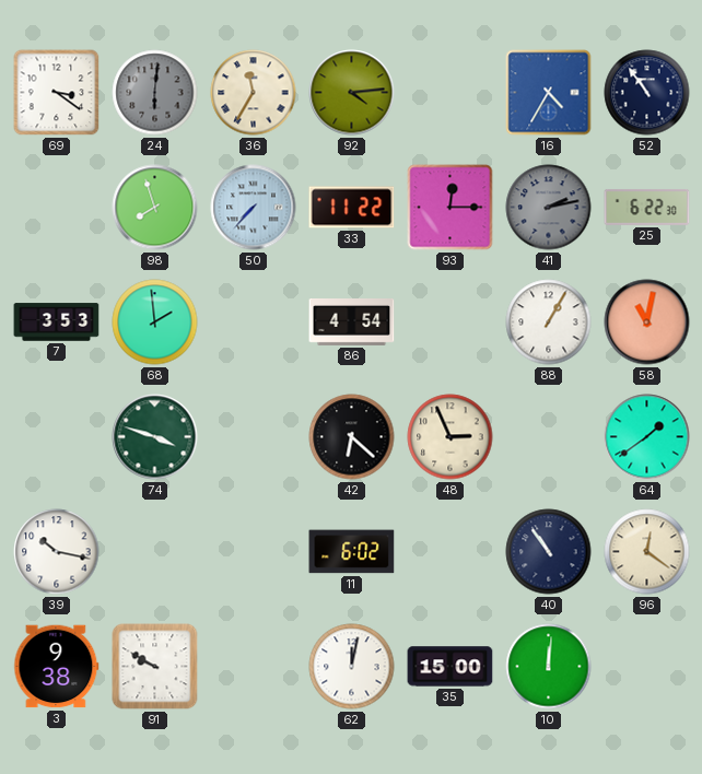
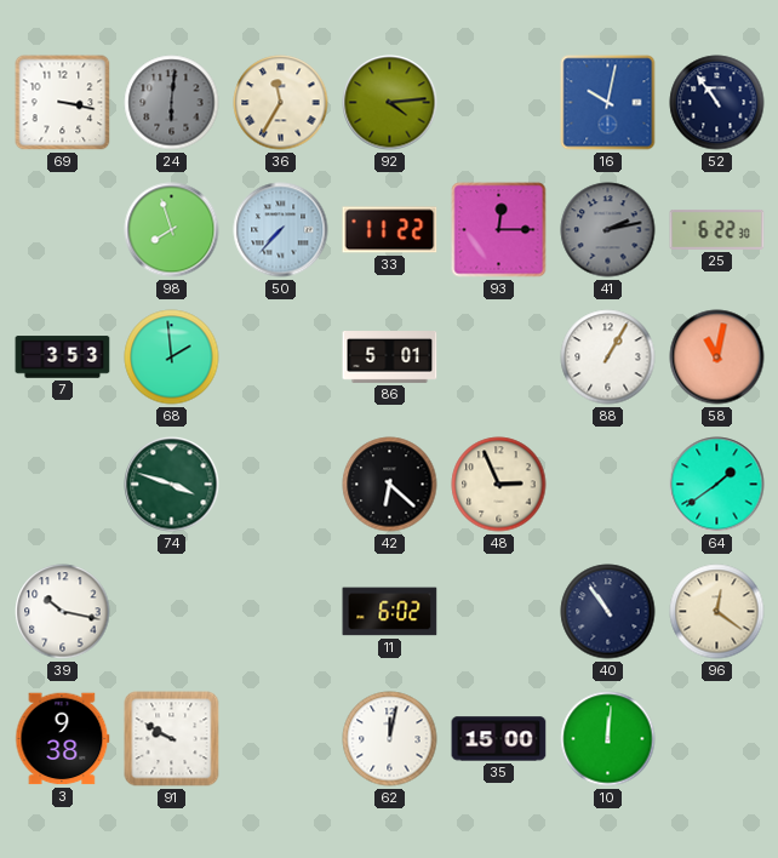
69: 3:21 -> 3:17 (63, 103)
16: 4:35 -> 10:02 (608, 103)
86: 4:54 -> 5:01 (390, 358)
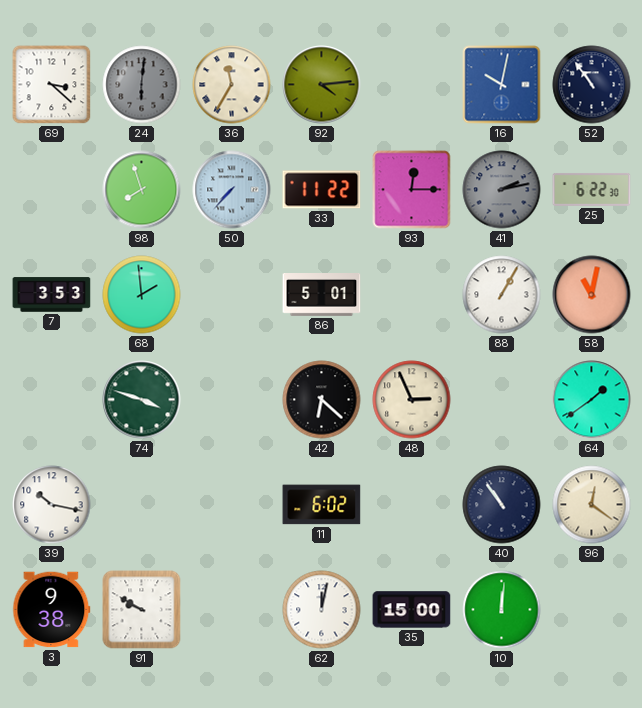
69: 3:17 -> 3:22 (52, 85)
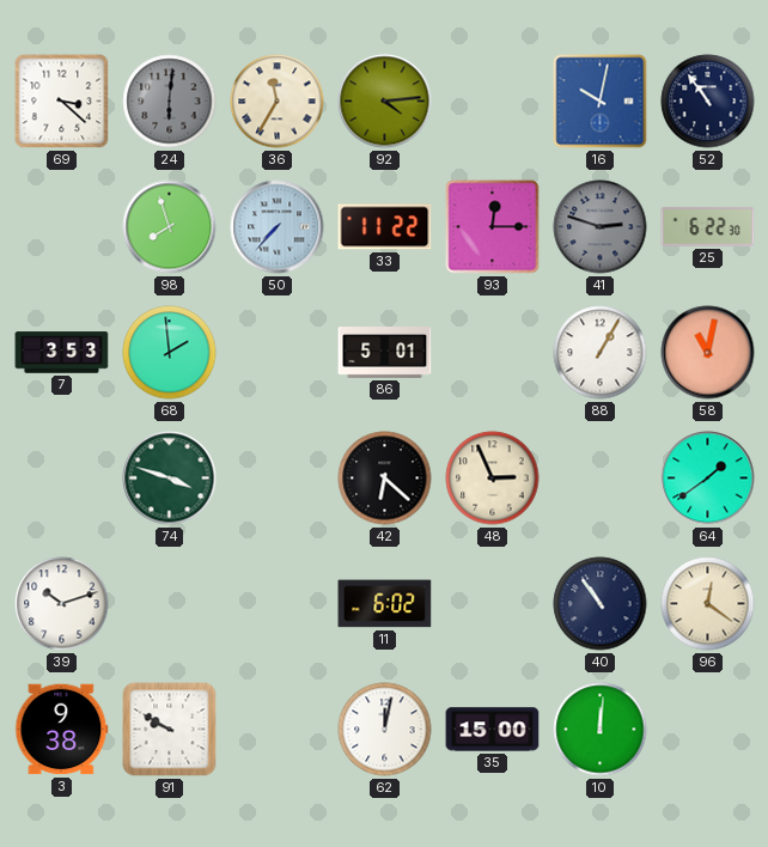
41: 2:13 -> 2:48 (601, 227)
39: 10:17 -> 10:12 (62, 604)
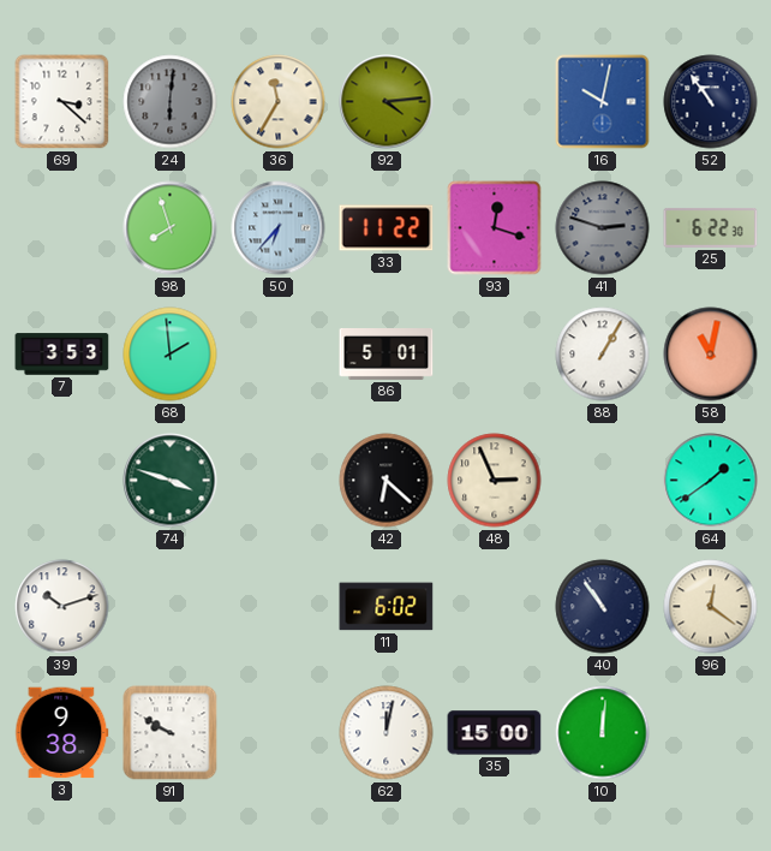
50: 7:37 -> 6:37 (279, 228)
93: 12:15 -> 12:18 (495, 228)
